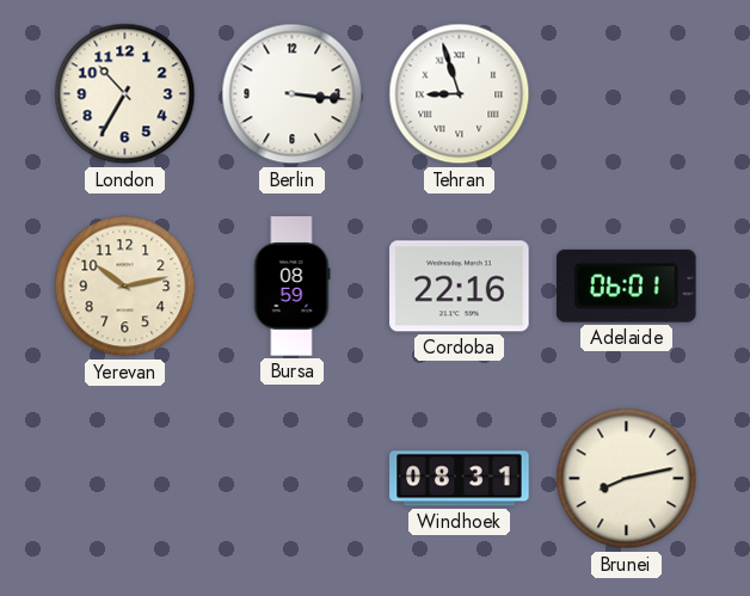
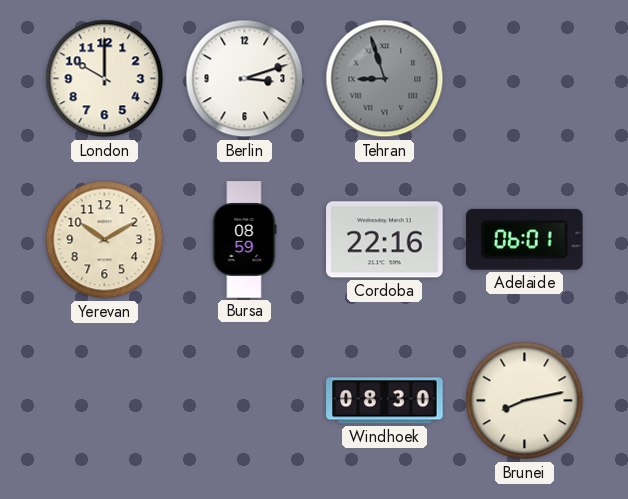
London: 10:35 -> 10:00 (105, 79)
Berlin: 3:16 -> 3:12 (245, 79)
Tehran dial: white -> grey (385, 79)
Yerevan: 10:13 -> 10:10 (105, 240)
Windhoek: 08:31 -> 08:30 (385, 401)
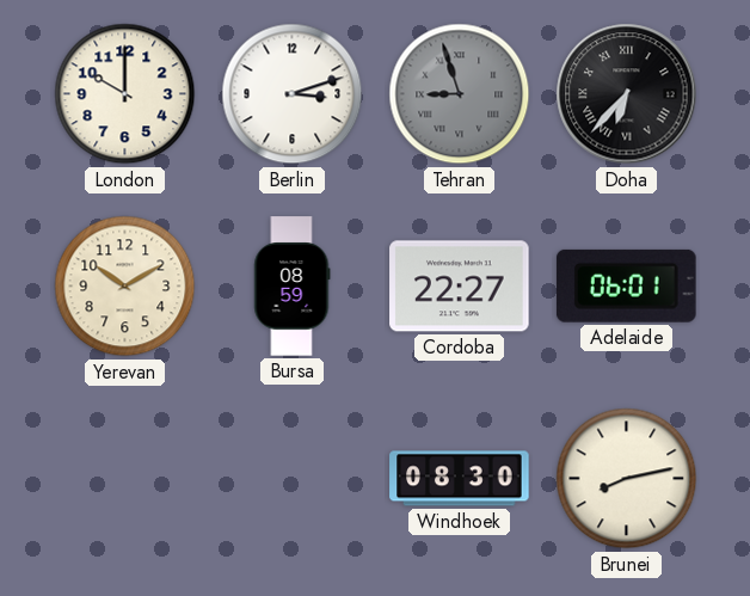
Doha: none -> 6:37 (627, 94)
Cordoba: 22:16 -> 22:27 (460, 287)
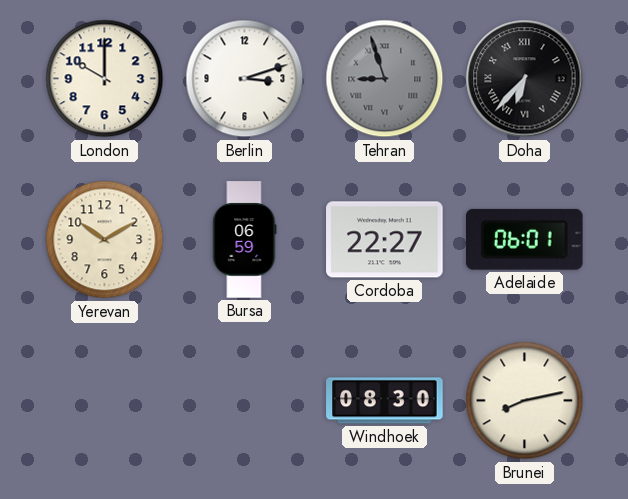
Bursa: 08:59 -> 06:59 (245, 240)
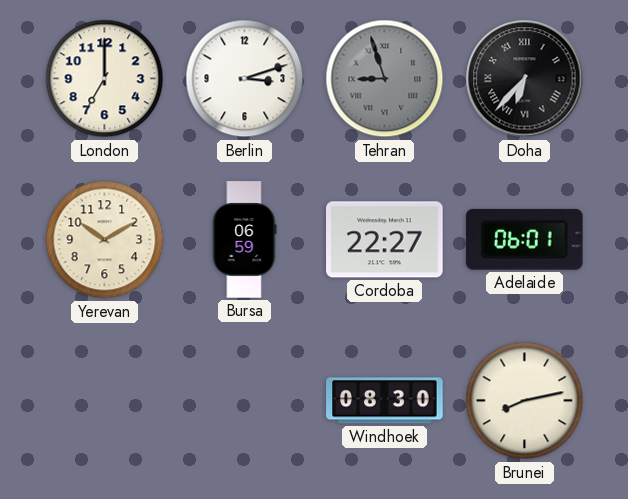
London: 10:00 -> 7:00 (105, 79)
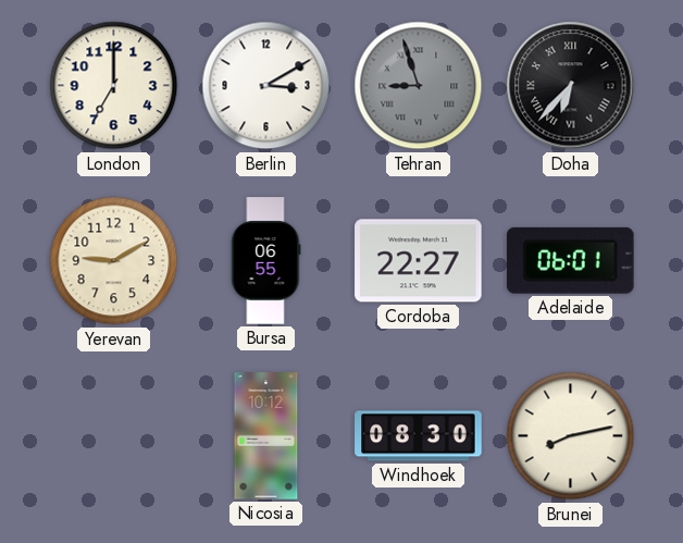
Berlin: 3:12 -> 3:10 (266, 86)
Yerevan: 10:10 -> 9:10 (114, 261)
Bursa: 06:59 -> 06:55 (266, 261)
Nicosia: none -> 10:12 (266, 436)
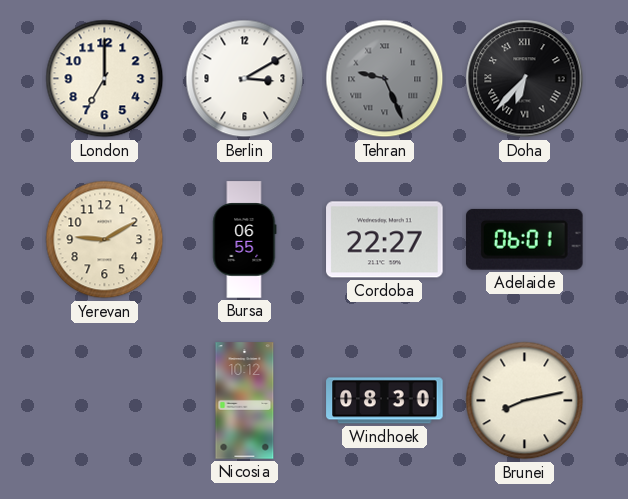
Tehran: 8:57 -> 9:26 (385, 79)
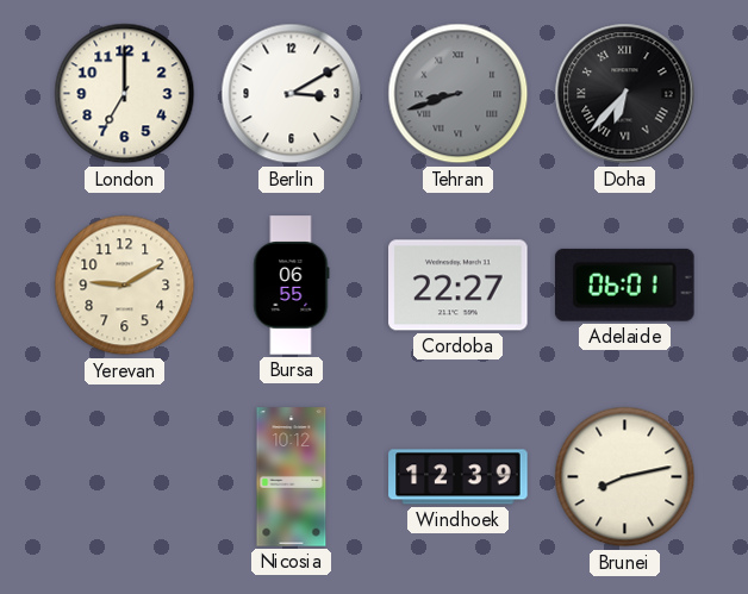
Tehran: 9:26 -> 8:42 (459, 94)
Windhoek: 08:30 -> 12:39 (459, 477)
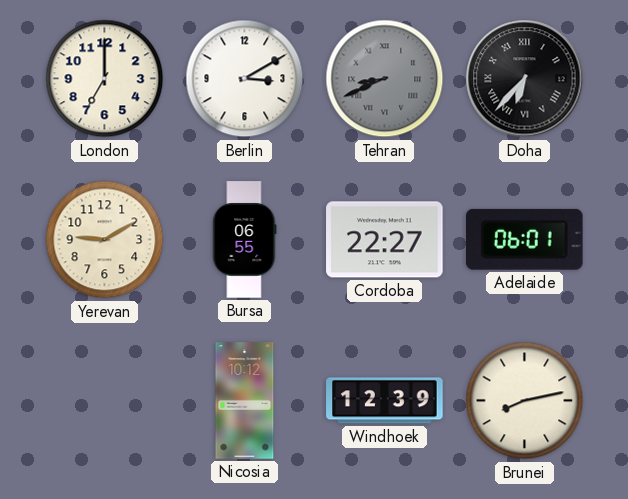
Tehran: 8:42 -> 8:41 (385, 79)
